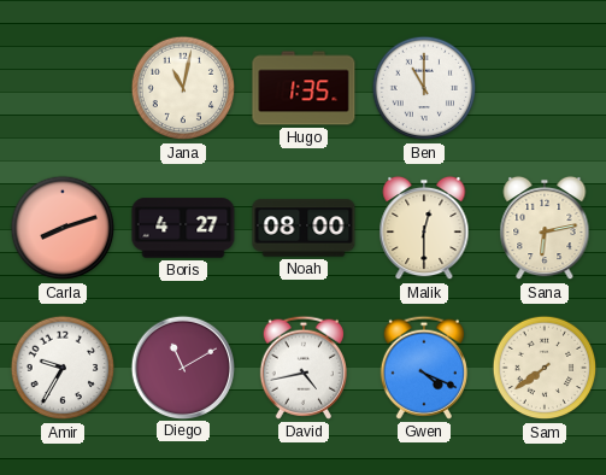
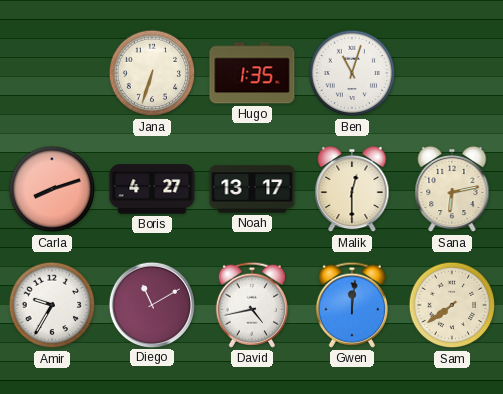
Jana: 11:02 -> 6:33 (152, 73)
Ben: 11:00 -> 11:03 (352, 73)
Noah: 08:00 -> 13:17 (252, 189)
Gwen: 4:19 -> 12:01 (352, 305)
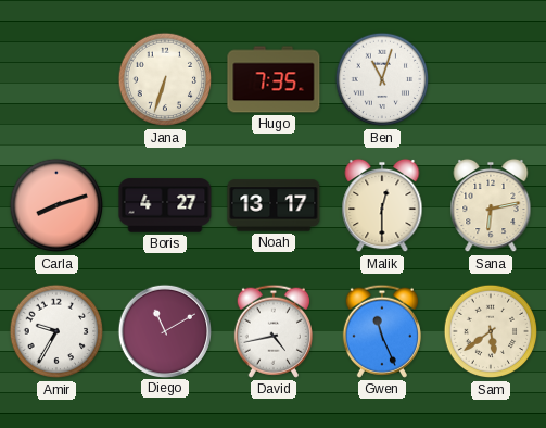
Hugo: 1:35 -> 7:35 (274, 79)
Gwen: 12:01 -> 11:26 (382, 331)
Sam: 7:39 -> 5:39 (491, 331)
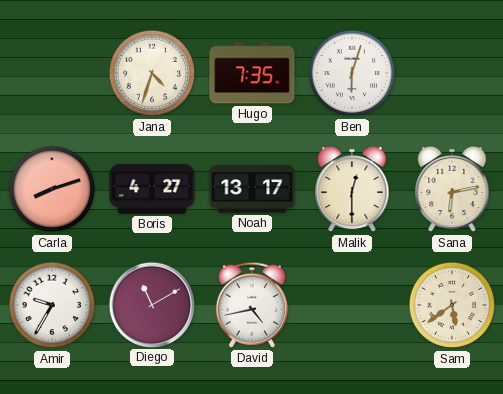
Jana: 6:33 -> 4:33 (152, 73)
Ben: 11:03 -> 6:03 (352, 73)
Gwen: 11:26 -> none (382, 331)
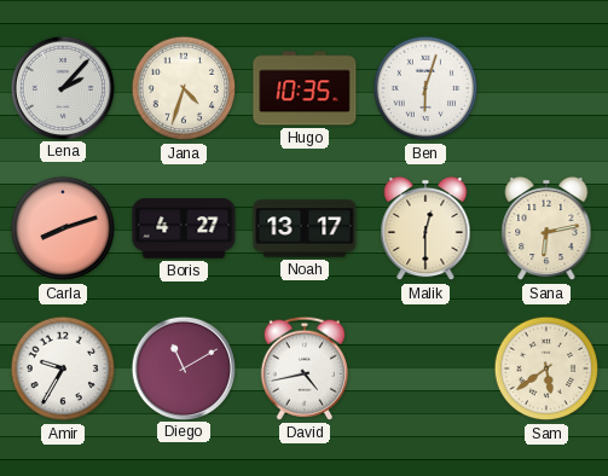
Lena: none -> 2:07 (62, 87)
Hugo: 7:35 -> 10:35 (305, 88)
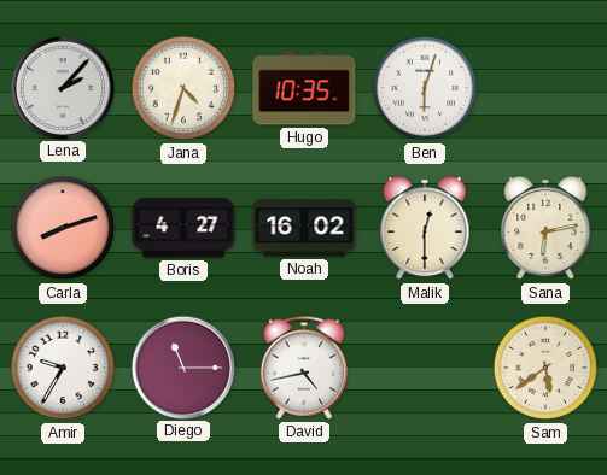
Noah: 13:17 -> 16:02 (304, 228)
Diego: 11:10 -> 11:15 (182, 366)
